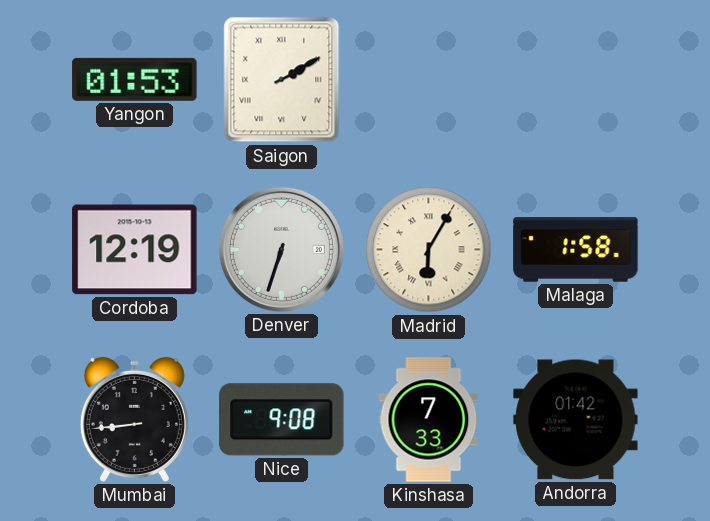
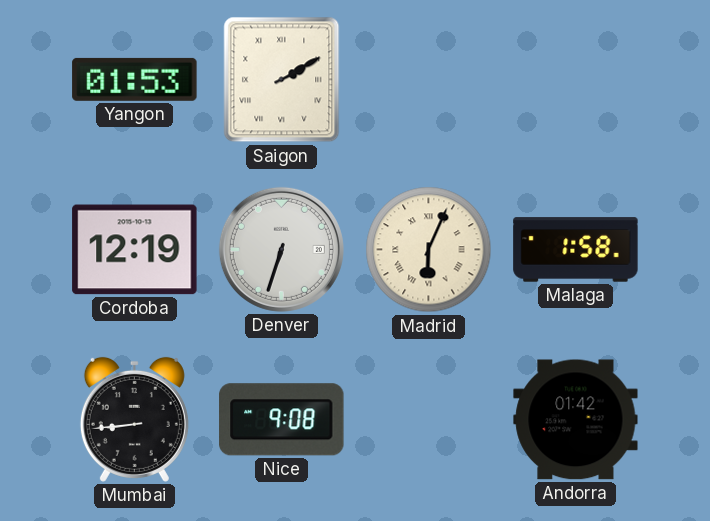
Madrid: 6:05 -> 6:04 (429, 250)
Kinshasa: 7:33 -> none (429, 420)
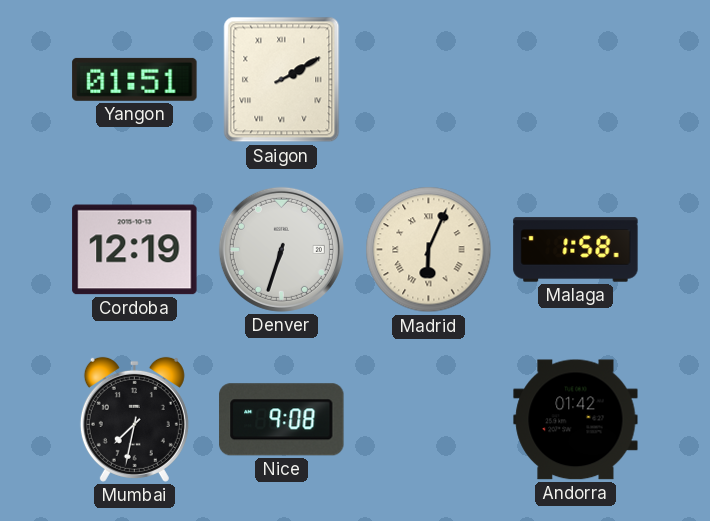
Yangon: 01:53 -> 01:51 (135, 79)
Mumbai: 8:44 -> 7:32 (134, 419)
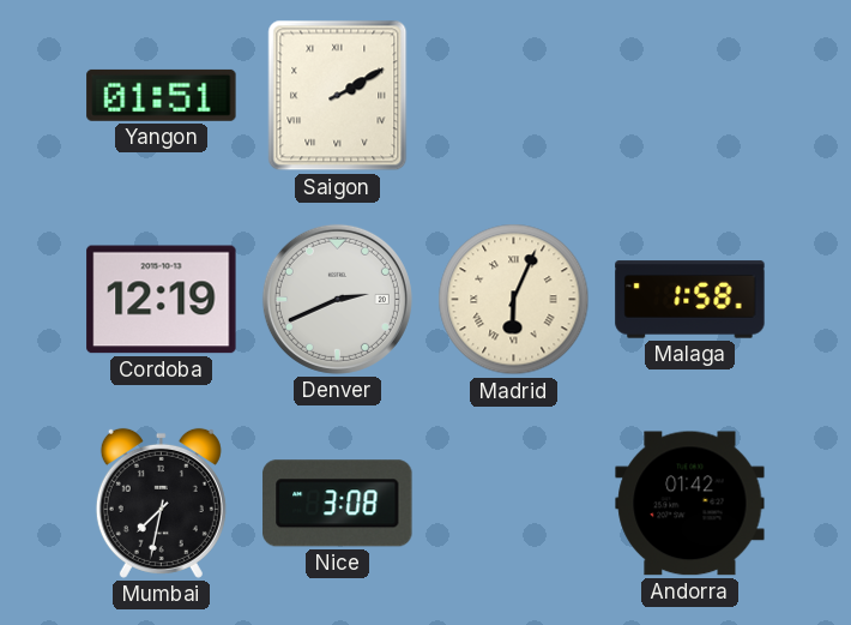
Denver: 6:33 -> 2:41 (337, 299)
Nice: 9:08 -> 3:08 (338, 504)
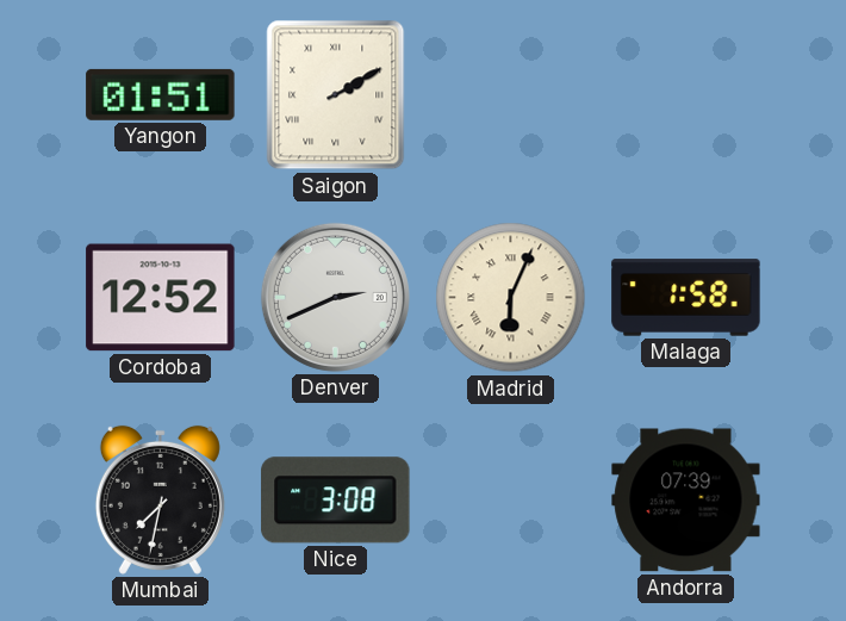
Cordoba: 12:19 -> 12:52 (161, 298)
Andorra: 01:42 -> 07:39 (686, 501)
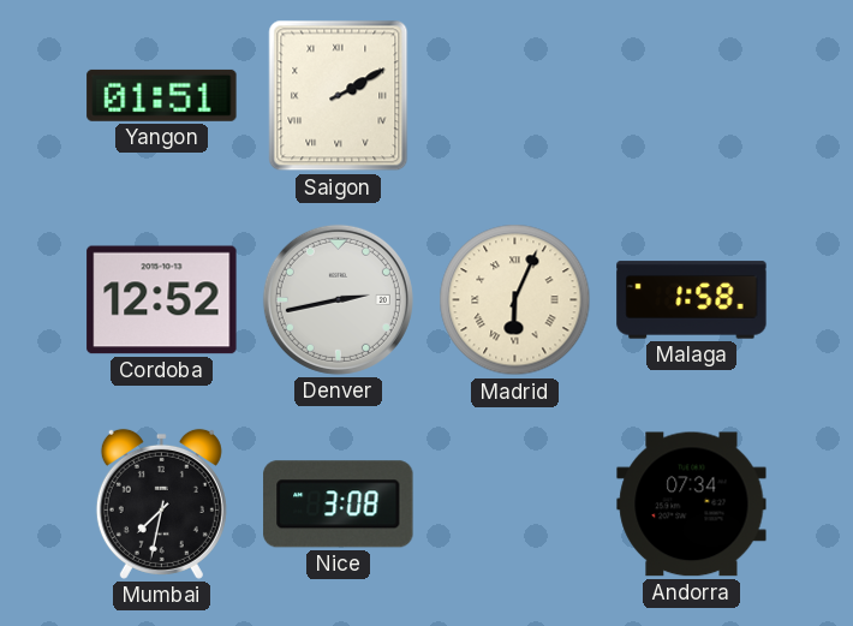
Denver: 2:41 -> 2:43 (338, 299)
Andorra: 07:39 -> 07:34 (692, 505)
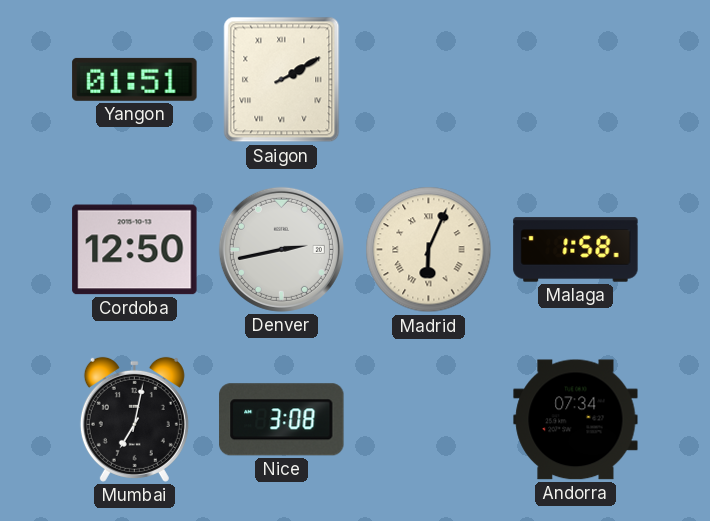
Cordoba: 12:52 -> 12:50 (135, 250)
Mumbai: 7:32 -> 7:02 (134, 419)
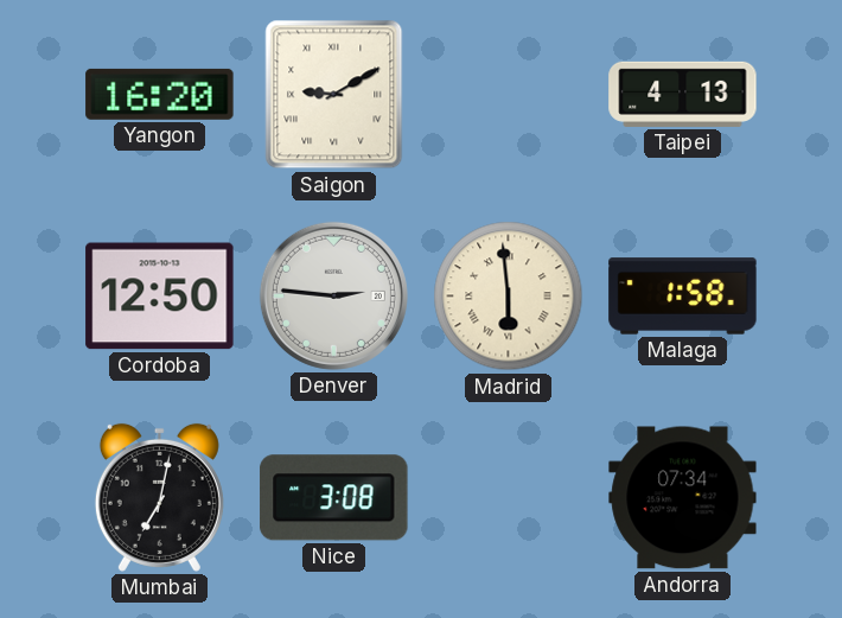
Yangon: 01:51 -> 16:20 (160, 94)
Saigon: 2:10 -> 9:10 (334, 95)
Taipei: none -> 4:13 (683, 94)
Denver: 2:43 -> 2:46 (333, 295)
Madrid: 6:04 -> 5:59 (509, 297)
